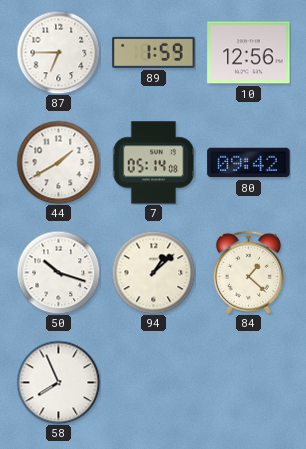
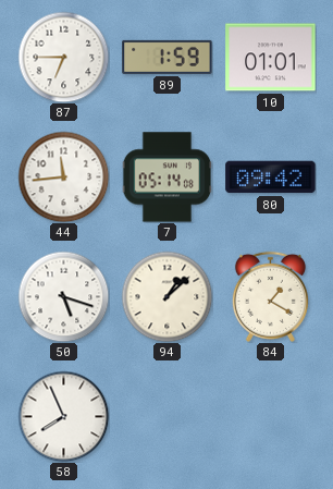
10: 12:56 -> 01:01 (271, 58)
44: 1:40 -> 11:44 (63, 176)
50: 10:18 -> 5:18 (63, 296)
84: 1:22 -> 1:20 (270, 296)
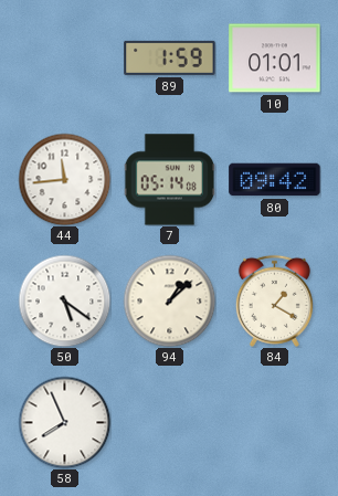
87: 6:45 -> none (63, 57)
50: 5:18 -> 5:21 (64, 300)
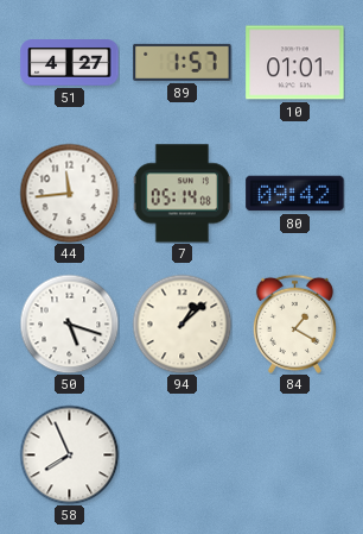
51: none -> 4:27 (70, 63)
89: 1:59 -> 1:57 (183, 62)
50: 5:21 -> 5:18 (69, 323)
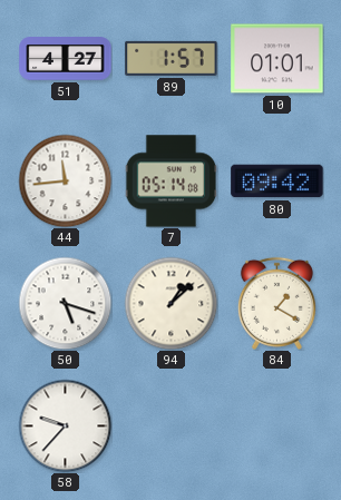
58: 7:56 -> 9:37 (65, 425)
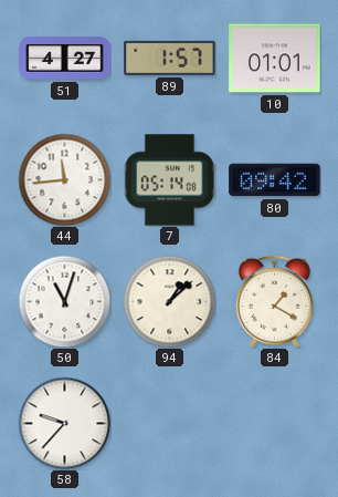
50: 5:18 -> 11:03 (64, 301)
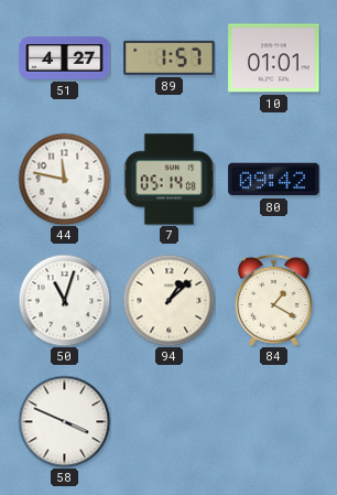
44: 11:44 -> 11:47 (64, 179)
58: 9:37 -> 3:49 (64, 421)
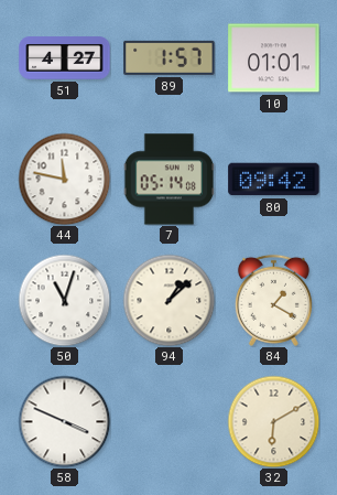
32: none -> 6:10 (273, 421)
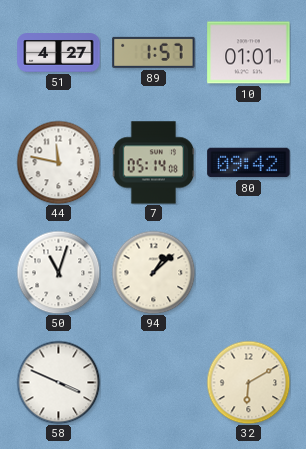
84: 1:20 -> none (273, 300)
